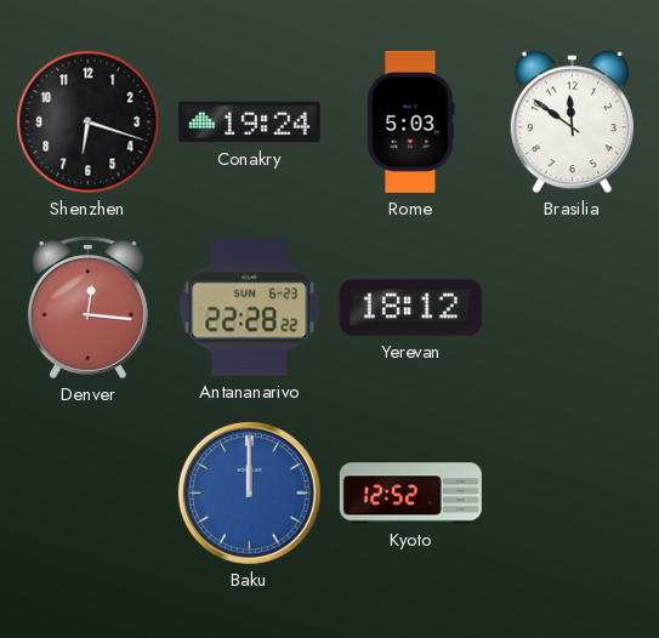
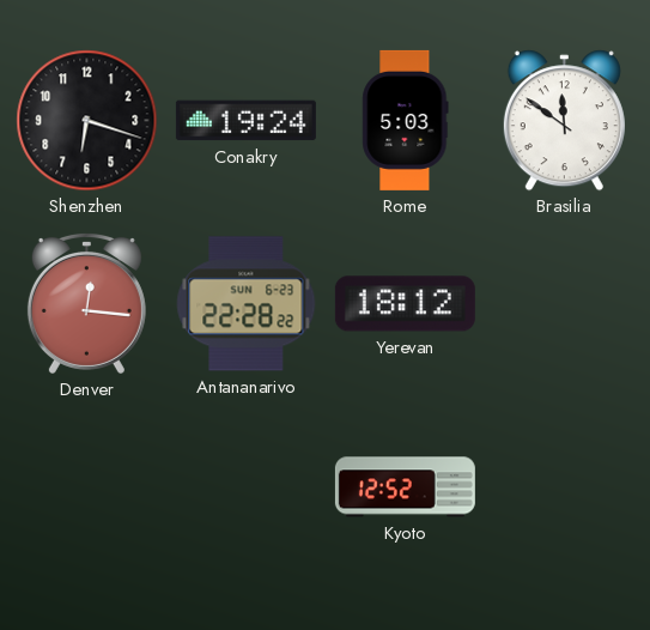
Baku: 12:00 -> none (249, 492)
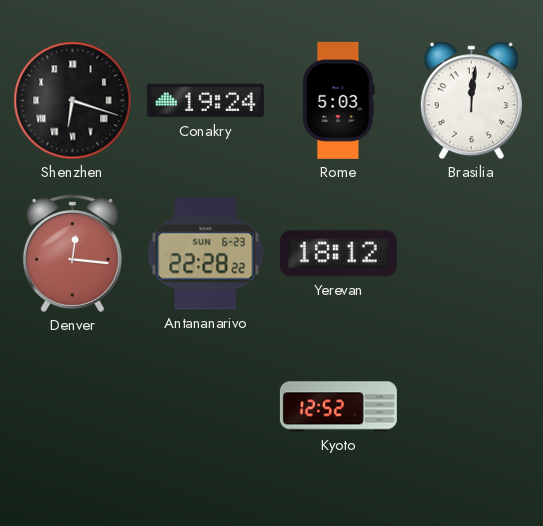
Shenzhen numerals: Arabic -> Roman (73, 101)
Brasilia: 11:51 -> 12:01 (471, 101)
